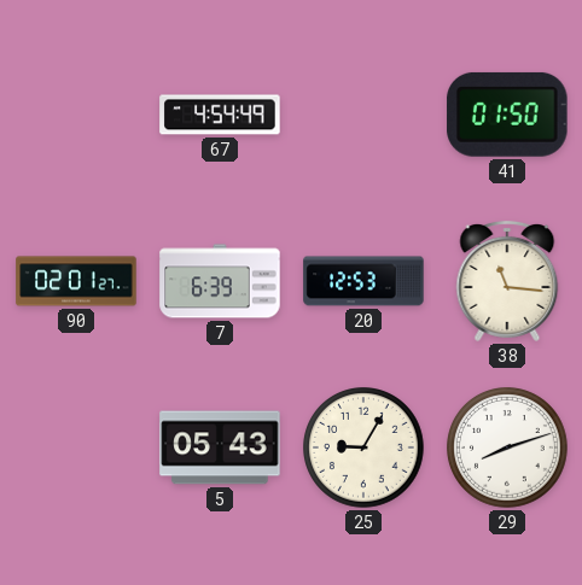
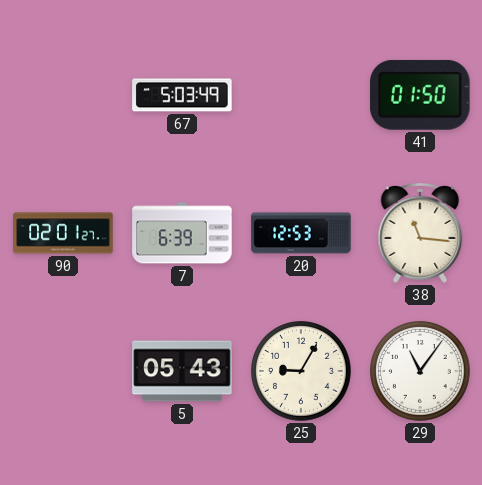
67: 4:54 -> 5:03 (182, 95)
29: 8:12 -> 11:06 (421, 372)
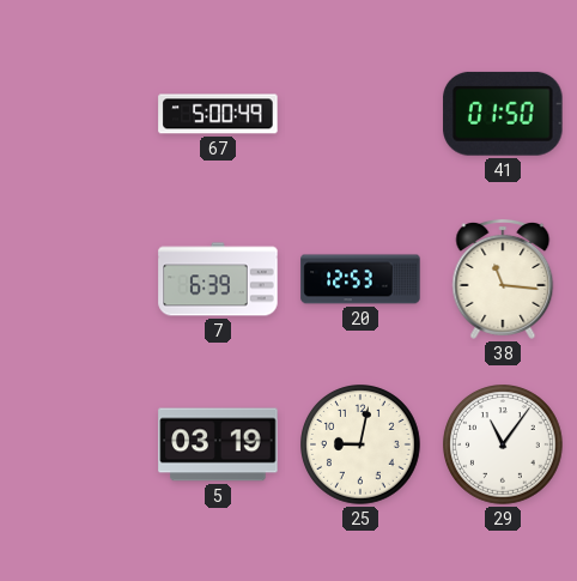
67: 5:03 -> 5:00 (218, 114)
90: 02:01 -> none (63, 233)
5: 05:43 -> 03:19 (218, 444)
25: 9:05 -> 9:02 (362, 446)
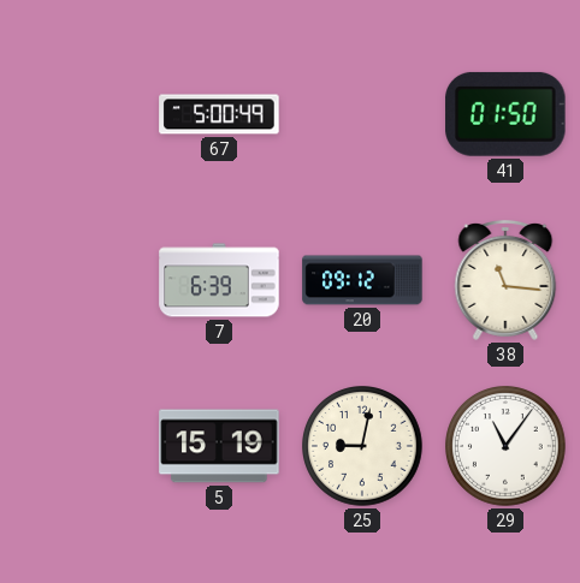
20: 12:53 -> 09:12 (362, 280)
5: 03:19 -> 15:19 (219, 446)
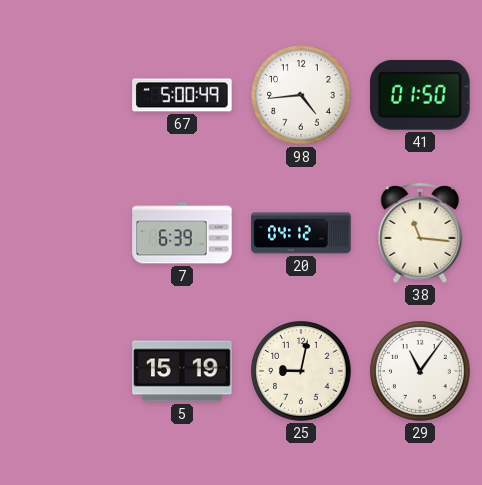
98: none -> 4:44 (302, 96)
20: 09:12 -> 04:12 (301, 233)
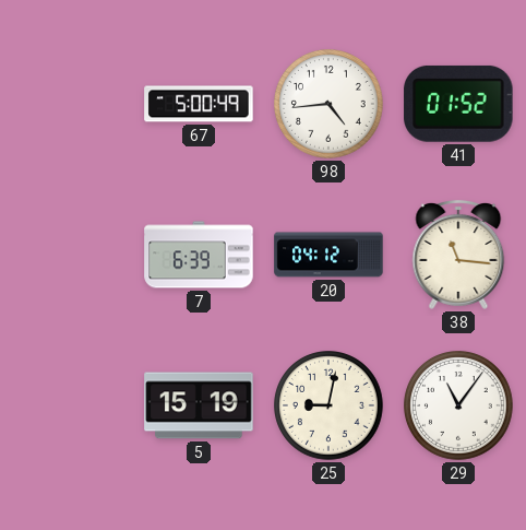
41: 01:50 -> 01:52 (458, 104)
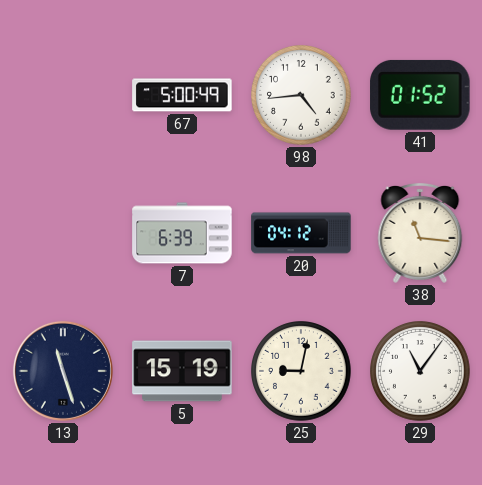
13: none -> 11:27 (63, 371)
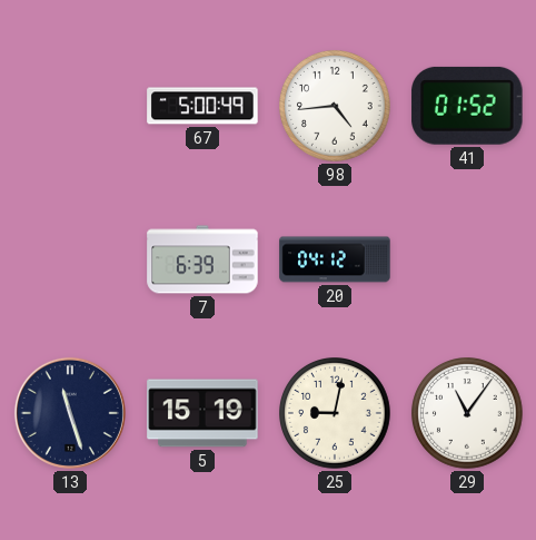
38: 11:16 -> none (420, 233)
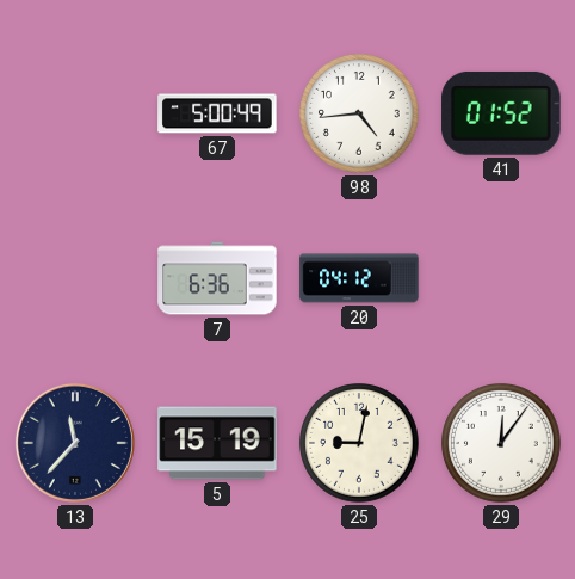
7: 6:39 -> 6:36 (217, 278)
13: 11:27 -> 11:37 (75, 443)
29: 11:06 -> 12:06 (502, 444)
